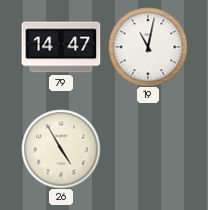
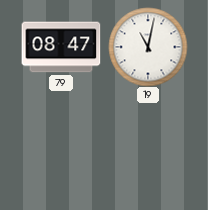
79: 14:47 -> 08:47 (61, 47)
26: 4:55 -> none (61, 149)
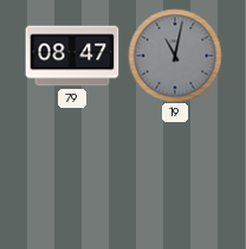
19 dial: white -> grey (175, 56)
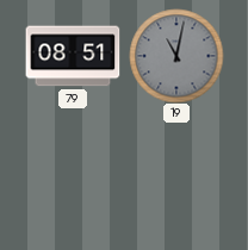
79: 08:47 -> 08:51 (73, 56)
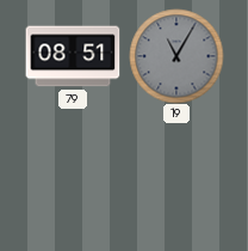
19: 11:02 -> 11:05 (176, 56)
